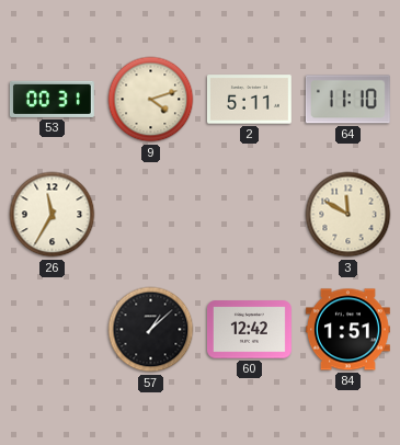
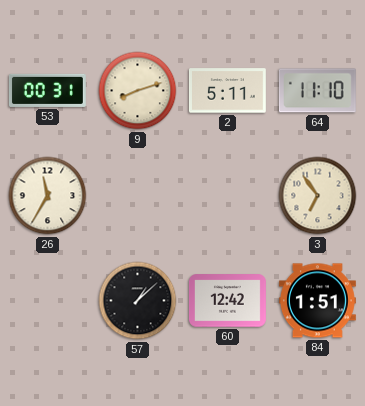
9: 4:12 -> 8:12 (138, 91)
3: 11:50 -> 6:54 (318, 196)
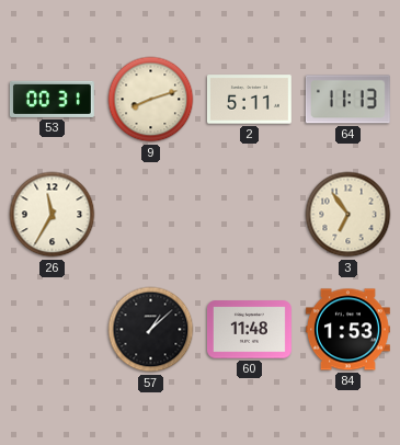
64: 11:10 -> 11:13 (347, 100)
60: 12:42 -> 11:48 (249, 330)
84: 1:51 -> 1:53 (347, 330)
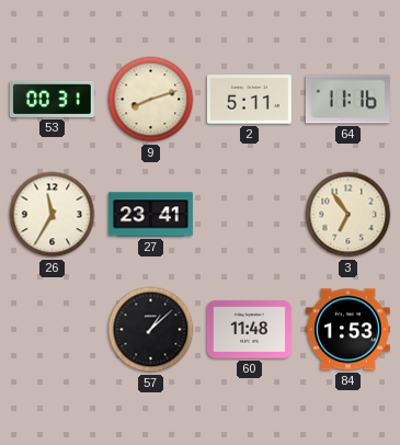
64: 11:13 -> 11:16 (347, 100)
27: none -> 23:41 (150, 215)
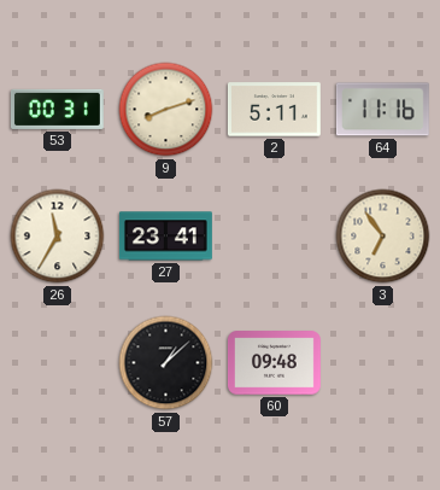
60: 11:48 -> 09:48 (274, 363)
84: 1:53 -> none (347, 330)
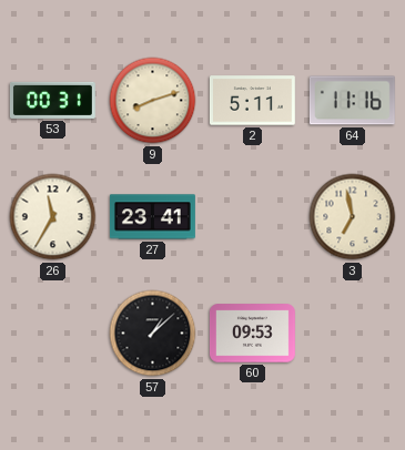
3: 6:54 -> 6:58 (353, 217)
60: 09:48 -> 09:53 (252, 334)
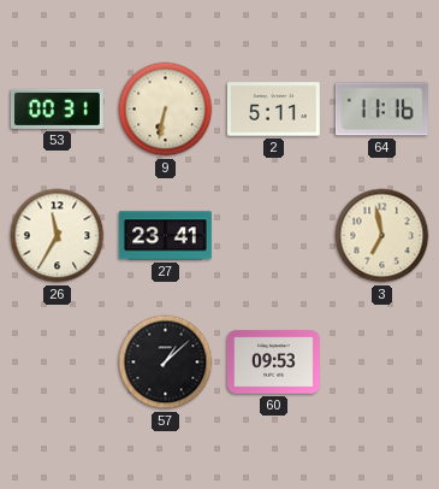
9: 8:12 -> 6:32 (166, 110)
